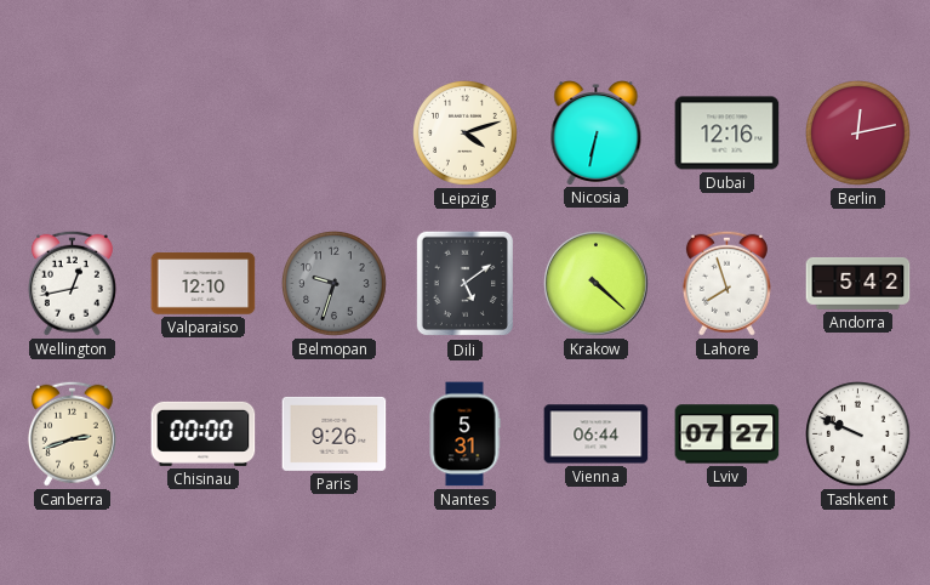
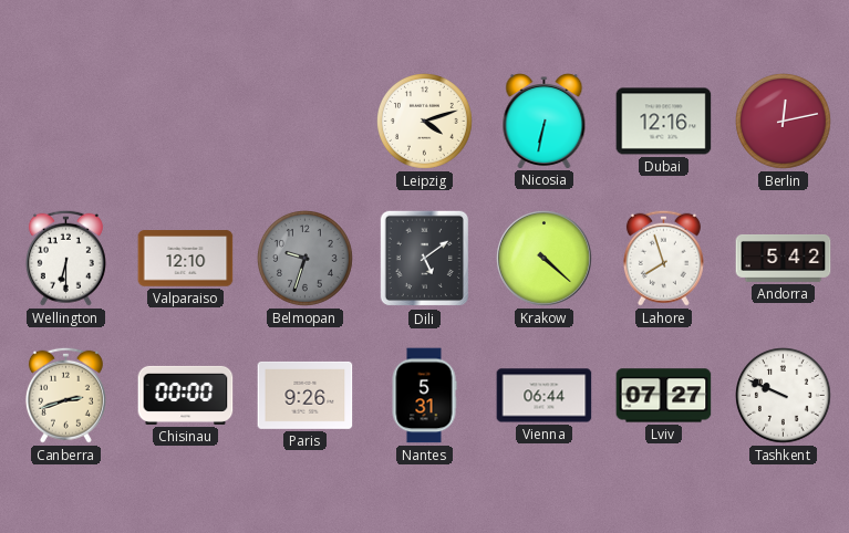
Wellington: 12:43 -> 6:30 (65, 258)
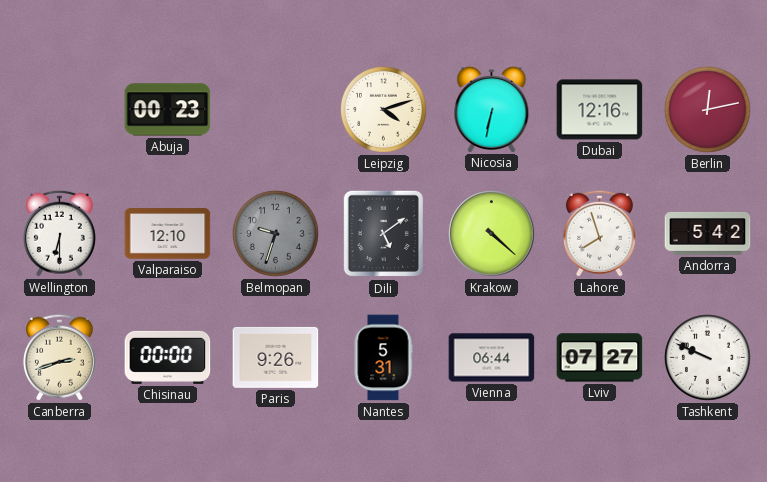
Abuja: none -> 00:23 (168, 110)
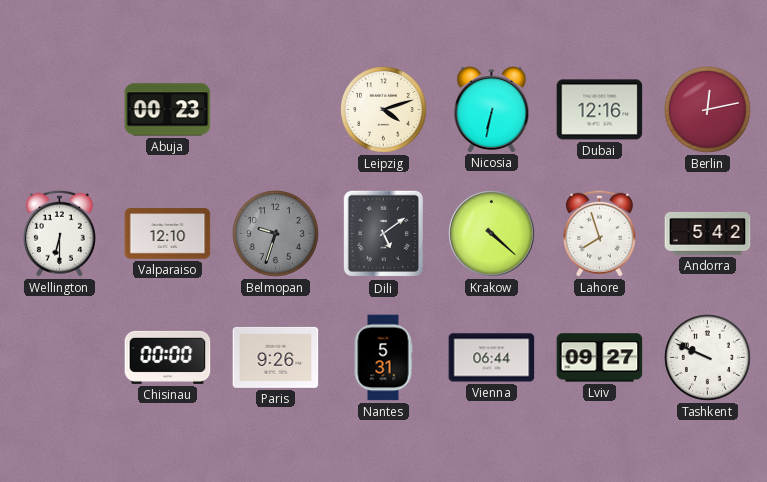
Canberra: 2:42 -> none (59, 357)
Lviv: 07:27 -> 09:27 (600, 358)
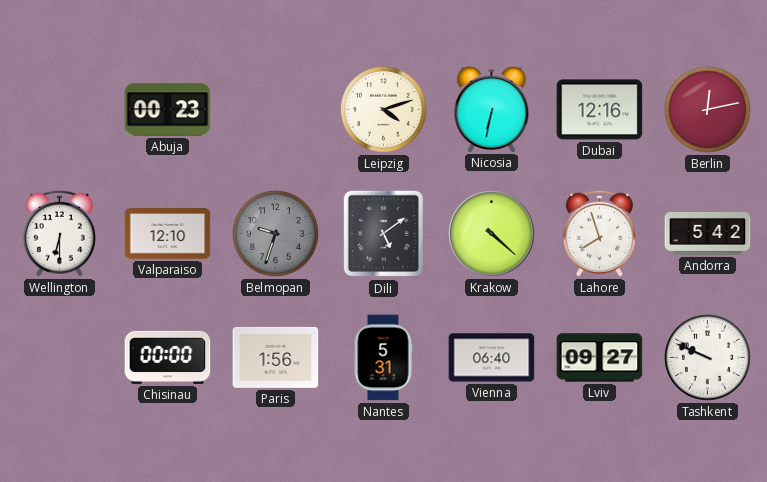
Paris: 9:26 -> 1:56 (276, 357)
Vienna: 06:44 -> 06:40 (492, 358)
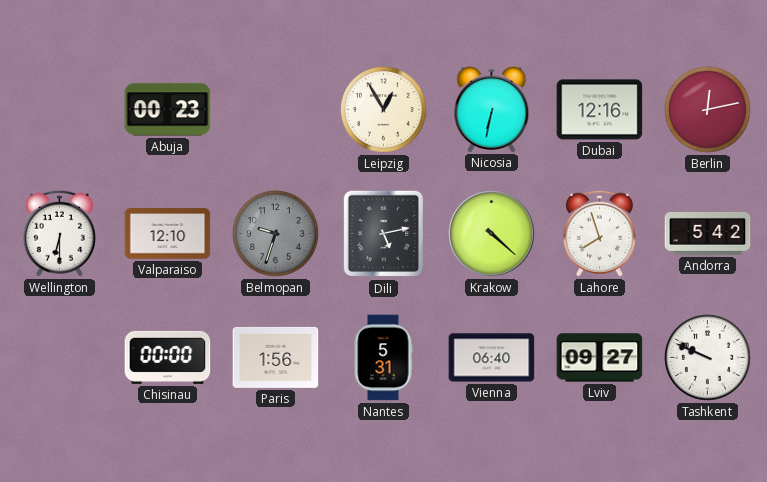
Leipzig: 4:12 -> 12:55 (384, 110)
Dili: 5:09 -> 5:13 (383, 234)
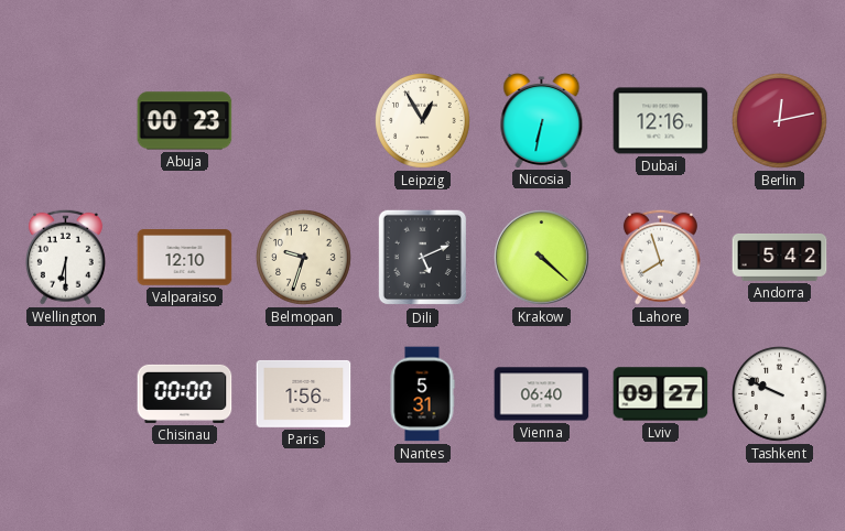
Belmopan dial: grey -> cream (304, 258)
Dili: 5:13 -> 5:11 (422, 258)
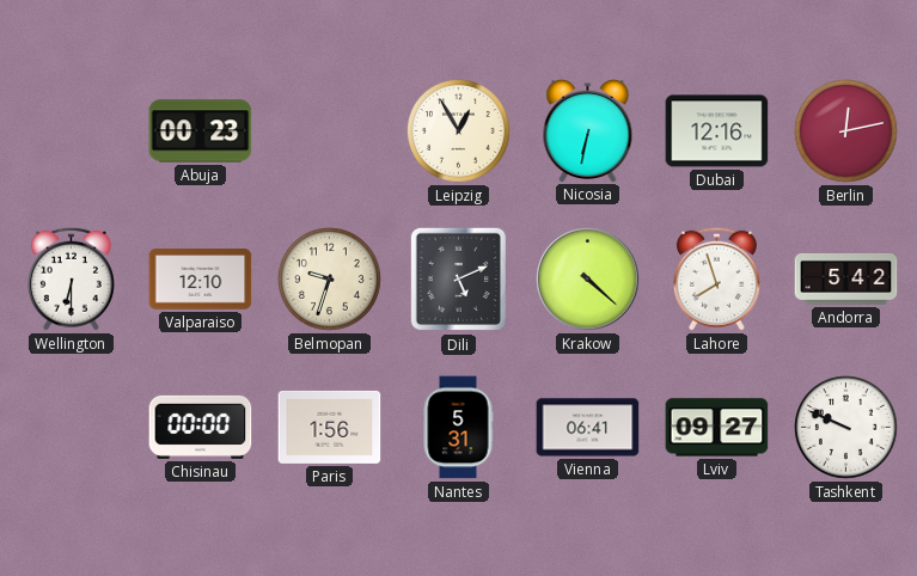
Vienna: 06:40 -> 06:41 (588, 428)
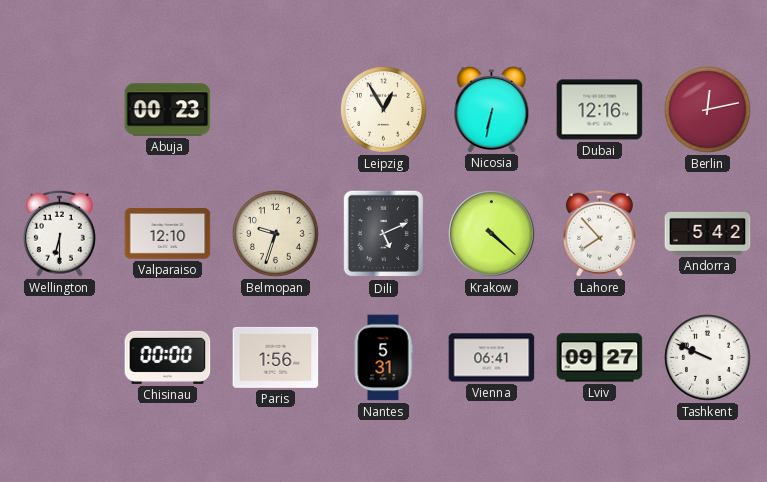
Lahore: 7:57 -> 7:53 (599, 233)
